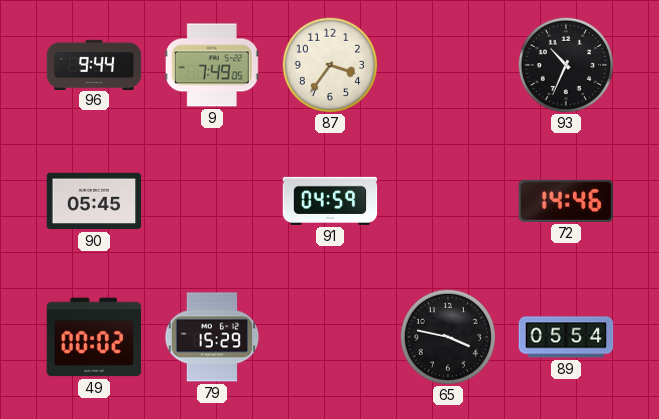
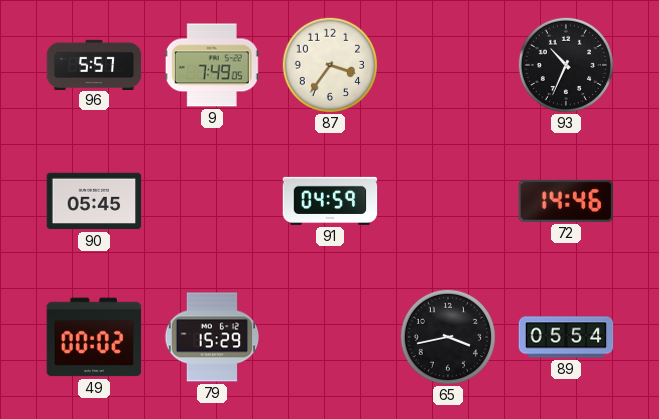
96: 9:44 -> 5:57 (94, 64)
65: 3:47 -> 3:43 (447, 336)
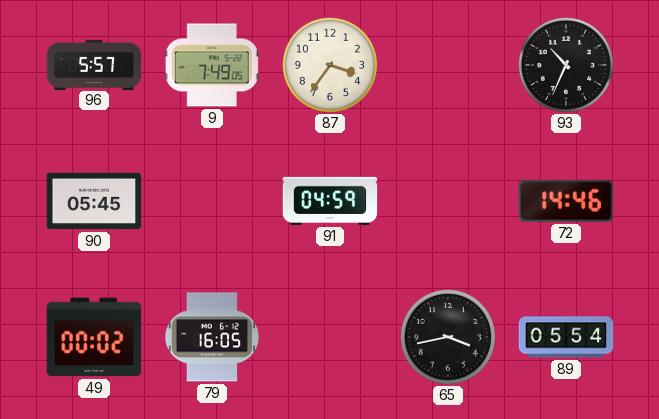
79: 15:29 -> 16:05 (212, 337)
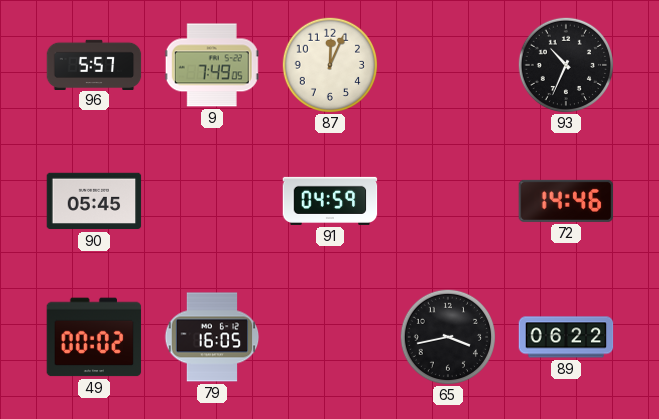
87: 3:36 -> 12:04 (329, 64)
89: 05:54 -> 06:22 (566, 337)
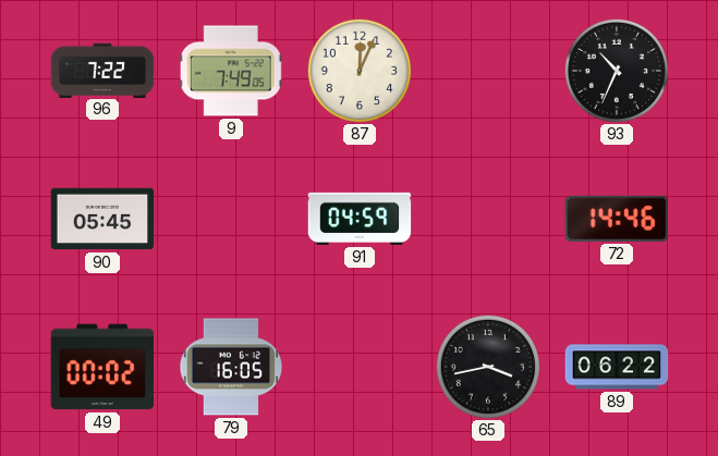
96: 5:57 -> 7:22 (102, 70)
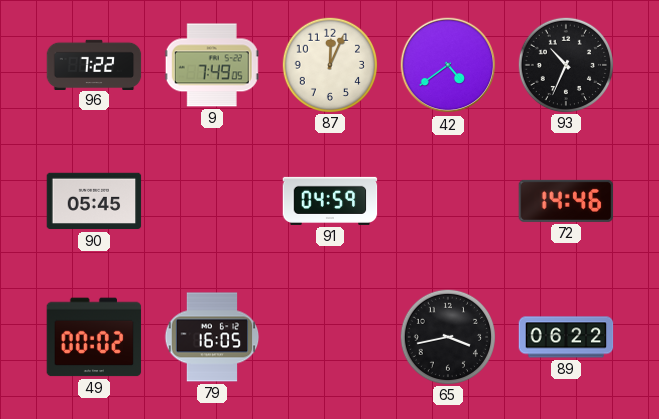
42: none -> 4:39 (448, 65)
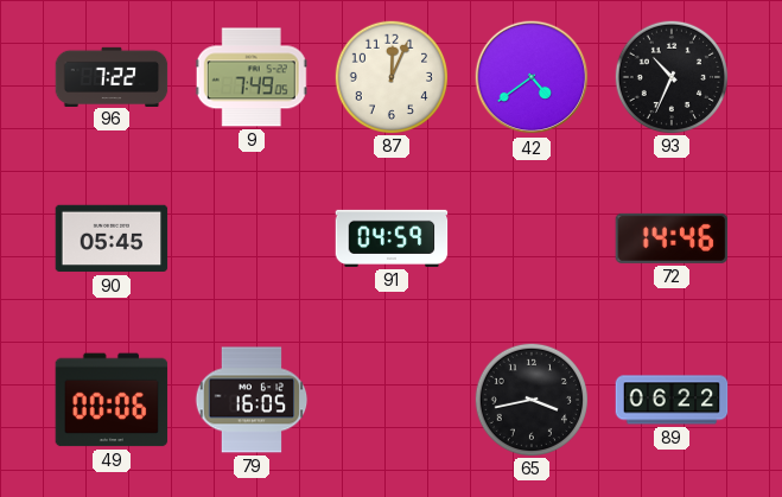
49: 00:02 -> 00:06 (112, 400)
